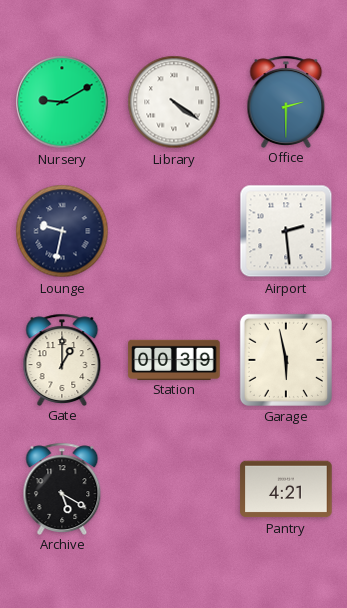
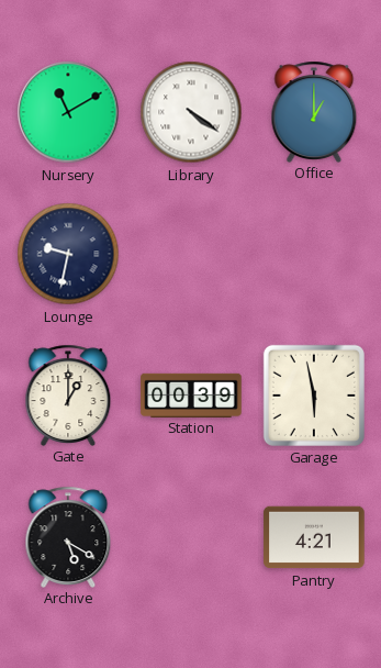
Nursery: 9:10 -> 11:10 (68, 112)
Office: 2:30 -> 1:00 (314, 111)
Airport: 2:29 -> none (286, 231)
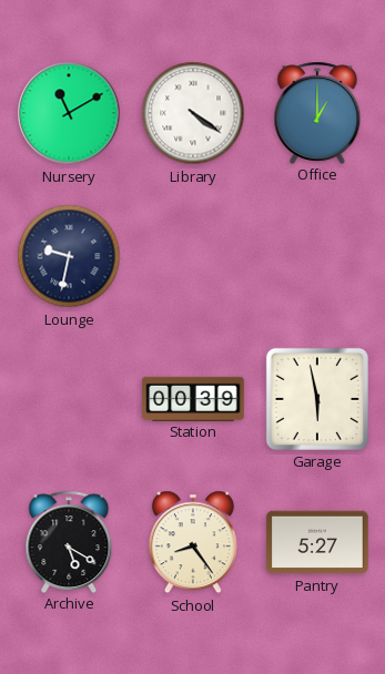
Gate: 1:00 -> none (68, 394)
School: none -> 8:24 (193, 542)
Pantry: 4:21 -> 5:27 (317, 542)
